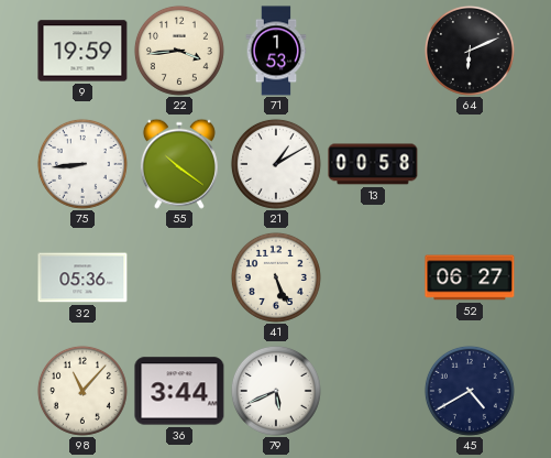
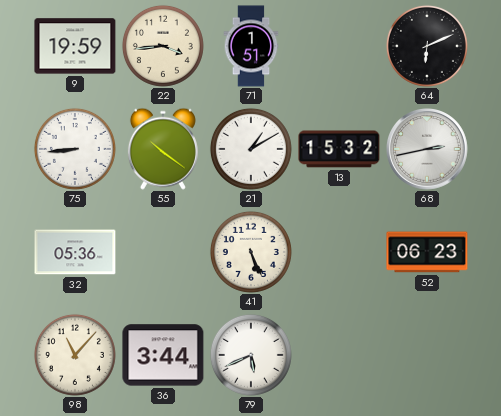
71: 1:53 -> 1:51 (251, 46)
13: 00:58 -> 15:32 (339, 149)
68: none -> 2:43 (428, 150)
52: 06:27 -> 06:23 (427, 252)
45: 4:40 -> none (470, 391)
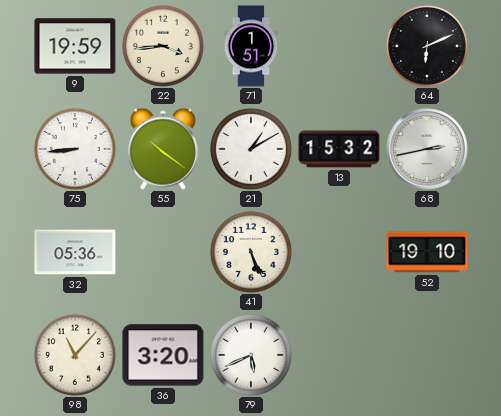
52: 06:23 -> 19:10 (427, 252)
36: 3:44 -> 3:20 (163, 355)
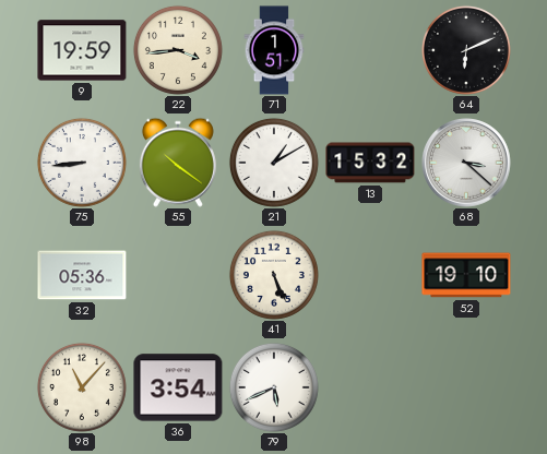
68: 2:43 -> 3:22 (467, 164)
36: 3:20 -> 3:54 (178, 387)
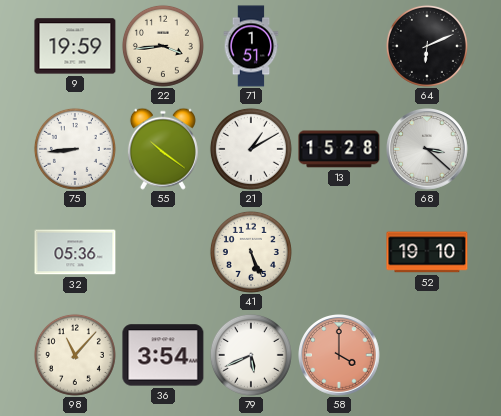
13: 15:32 -> 15:28 (339, 149)
58: none -> 4:00 (340, 356)
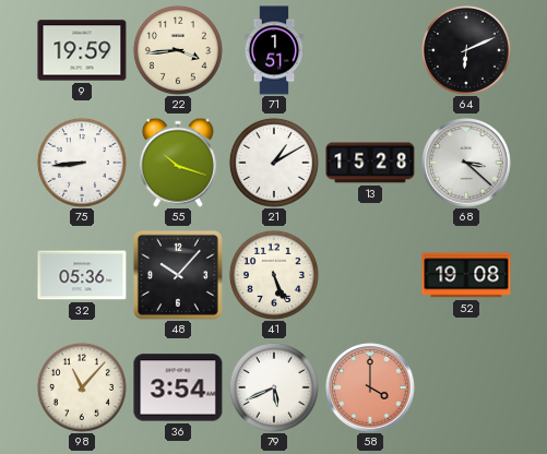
55: 10:21 -> 10:18 (178, 163)
48: none -> 10:07 (178, 275)
52: 19:10 -> 19:08 (466, 275)
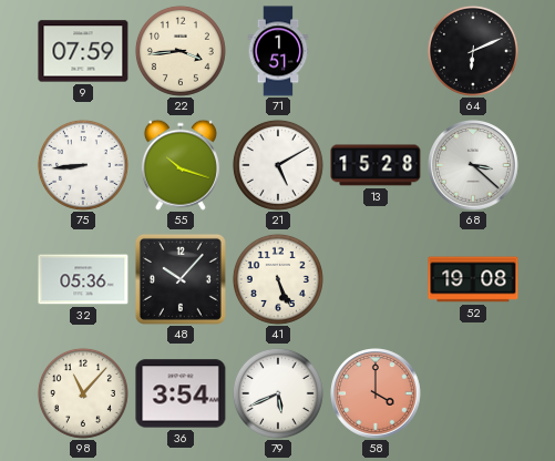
9: 19:59 -> 07:59 (83, 51)
21: 1:10 -> 5:10 (278, 165)
